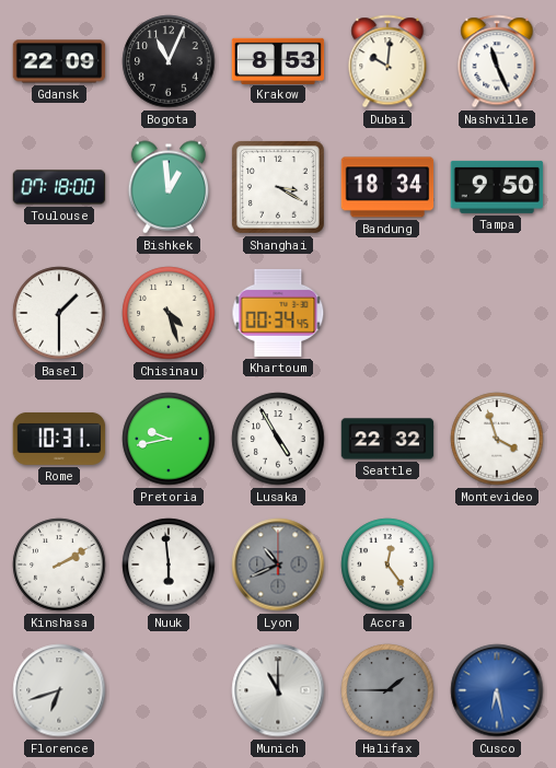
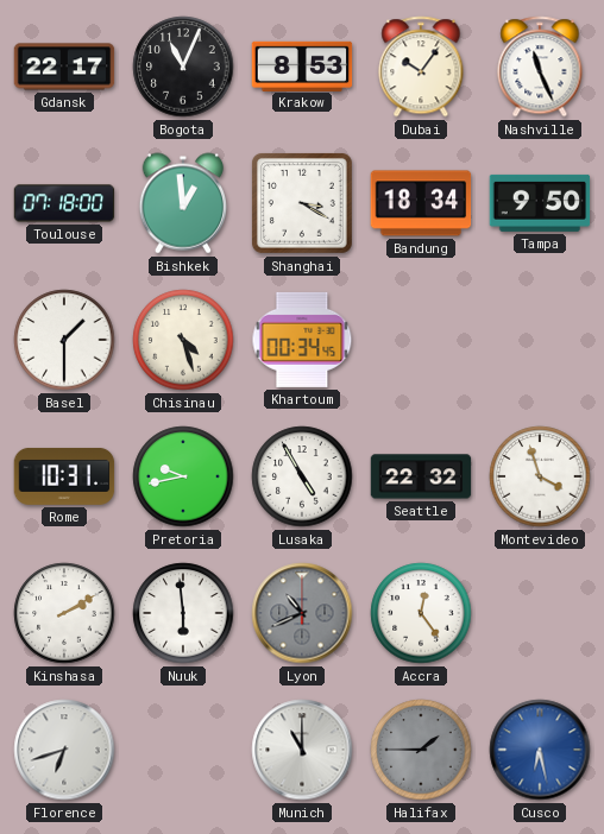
Gdansk: 22:09 -> 22:17 (64, 67)
Dubai: 10:01 -> 10:06 (421, 67)
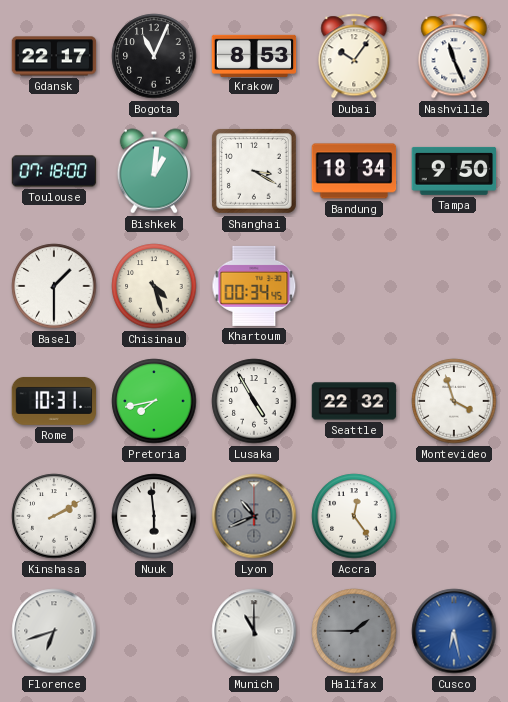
Bishkek: 12:59 -> 1:01 (154, 171)
Pretoria: 9:43 -> 7:43 (154, 401)
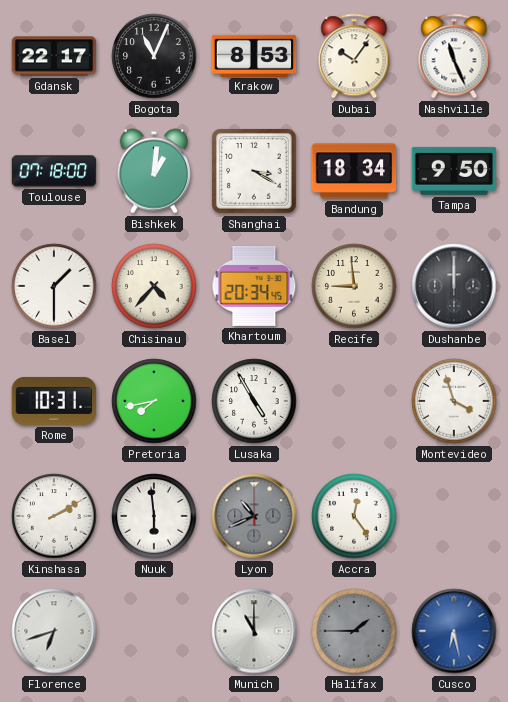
Chisinau: 4:27 -> 4:37 (154, 286)
Khartoum: 00:34 -> 20:34 (254, 286)
Recife: none -> 8:59 (354, 286)
Dushanbe: none -> 12:00 (454, 286)
Seattle: 22:32 -> none (354, 401)
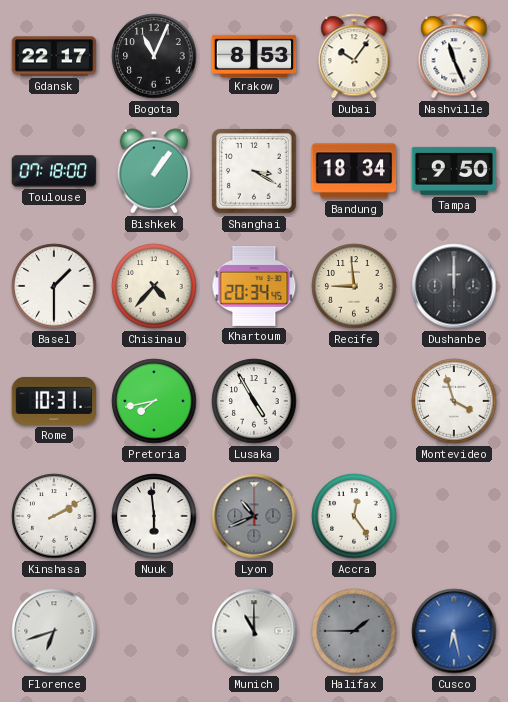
Bishkek: 1:01 -> 1:06 (154, 171)
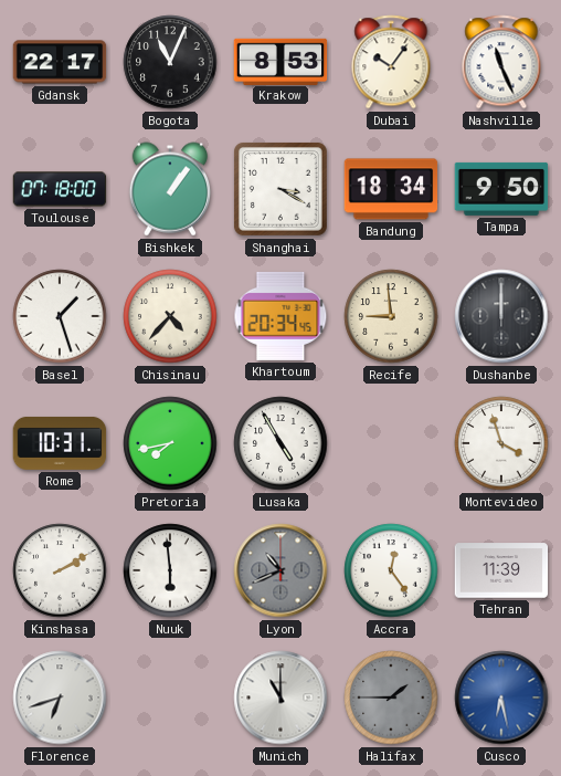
Basel: 1:30 -> 1:27 (60, 316)
Tehran: none -> 11:39 (501, 570)
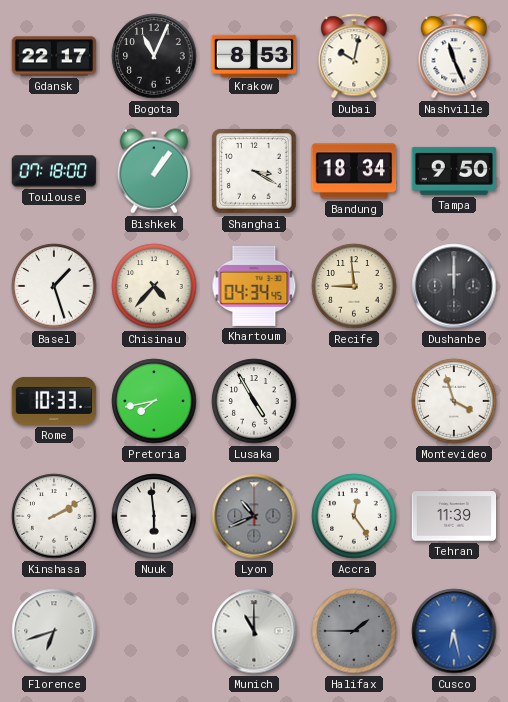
Dubai: 10:06 -> 10:02 (354, 56)
Khartoum: 20:34 -> 04:34 (254, 286)
Rome: 10:31 -> 10:33 (54, 401)
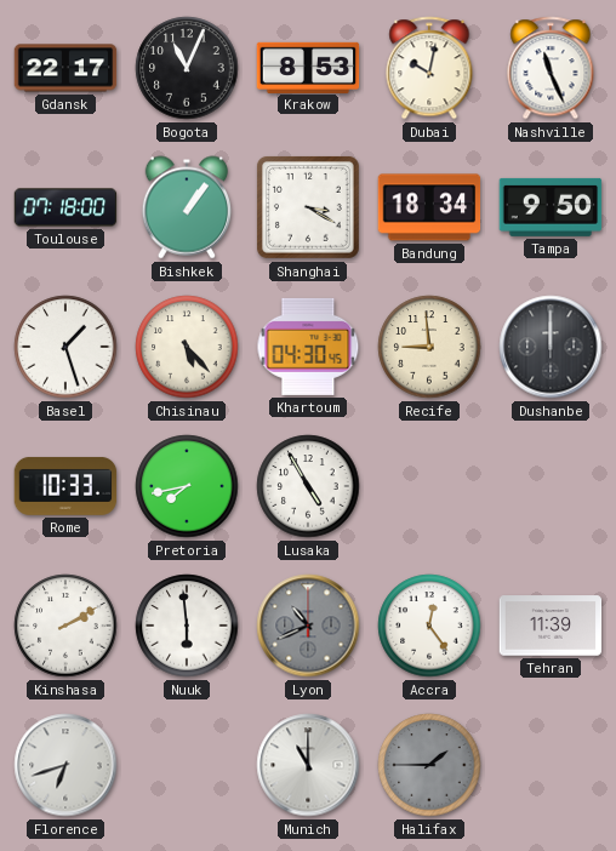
Chisinau: 4:37 -> 5:23 (187, 347)
Khartoum: 04:34 -> 04:30 (308, 347)
Montevideo: 3:57 -> none (454, 401)
Cusco: 6:28 -> none (454, 631)
